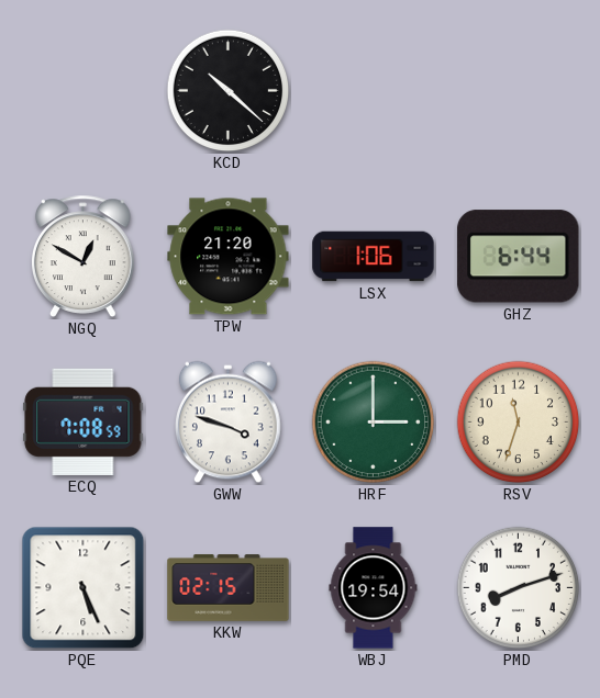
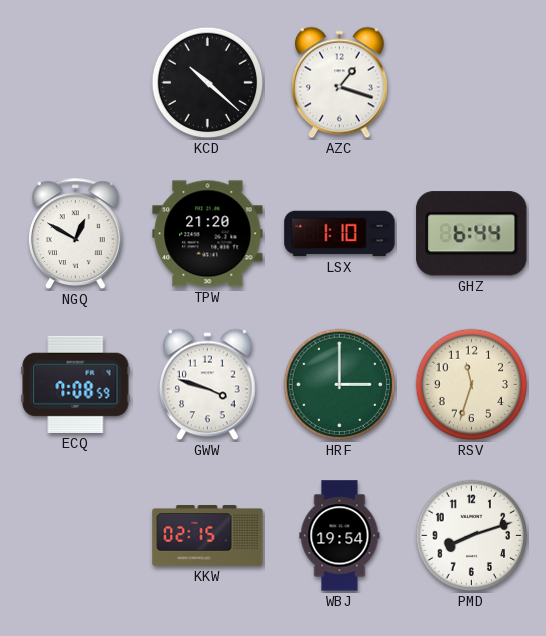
AZC: none -> 1:18 (340, 83)
LSX: 1:06 -> 1:10 (340, 234)
PQE: 5:26 -> none (84, 588)
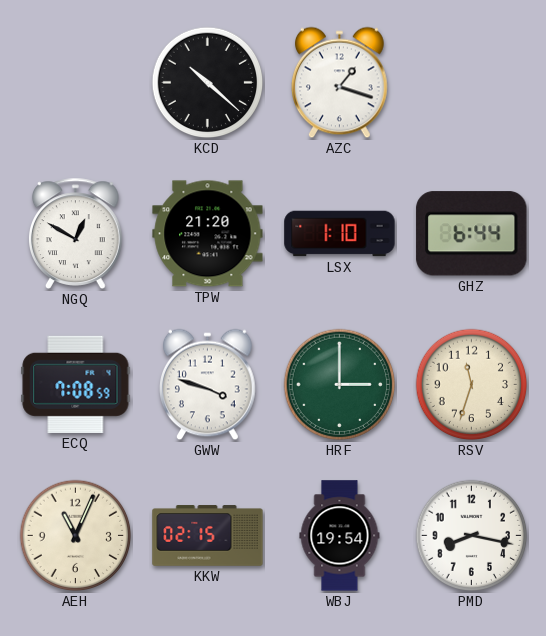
AEH: none -> 11:04 (76, 536)
PMD: 8:12 -> 8:17 (472, 536)
